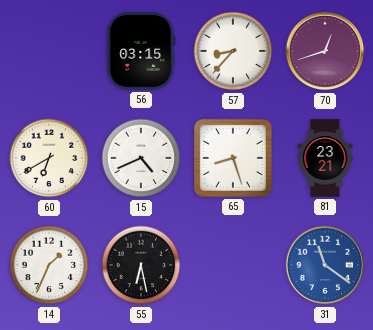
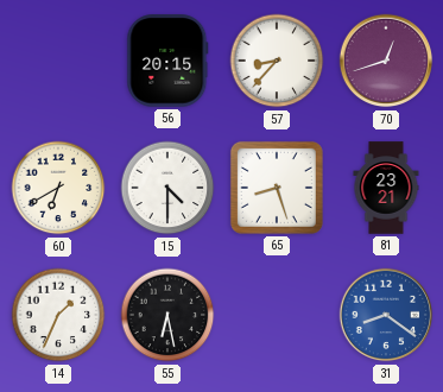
56: 03:15 -> 20:15 (167, 61)
15: 4:41 -> 4:30 (167, 188)
31: 11:21 -> 8:21 (386, 315)
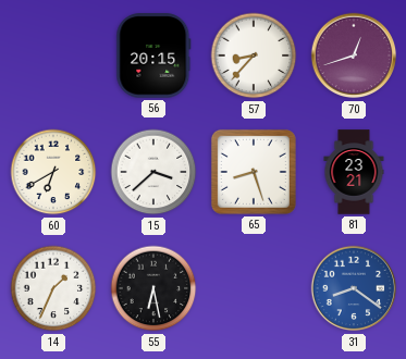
15: 4:30 -> 3:38 (153, 172)
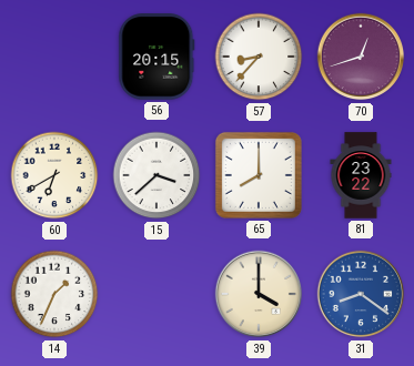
65: 8:27 -> 8:00 (259, 175)
81: 23:21 -> 23:22 (361, 175)
55: 6:28 -> none (153, 288)
39: none -> 4:00 (259, 294)
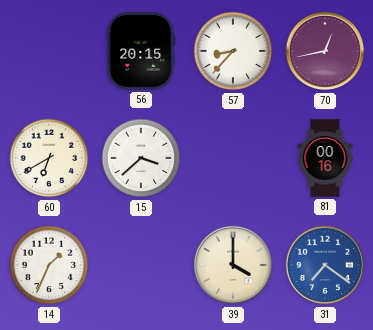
70: 12:42 -> 12:43 (325, 51)
65: 8:00 -> none (259, 175)
81: 23:22 -> 00:16 (325, 158)
31: 8:21 -> 7:21 (325, 265)
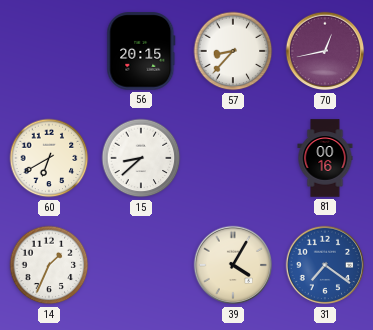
15: 3:38 -> 8:38 (141, 158)
39: 4:00 -> 4:05 (233, 265)
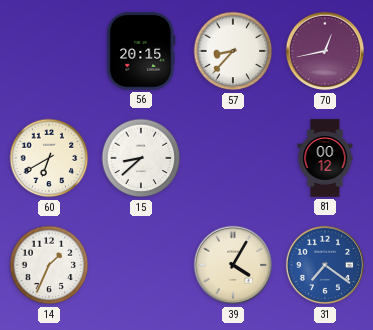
81: 00:16 -> 00:12 (325, 158)
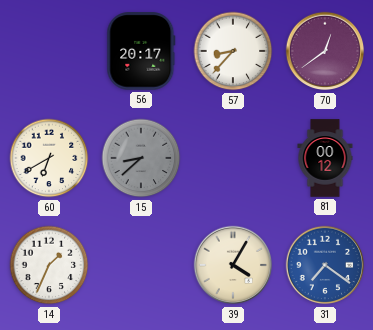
56: 20:15 -> 20:17 (141, 51)
70: 12:43 -> 12:39 (325, 51)
15 dial: white -> grey (141, 158)
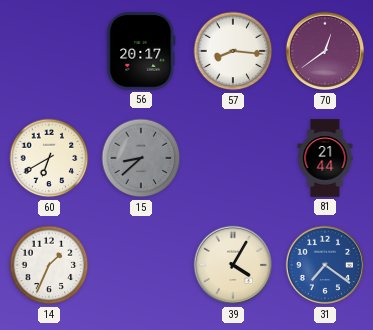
57: 8:37 -> 8:16 (233, 51)
81: 00:12 -> 21:44 (325, 158)
